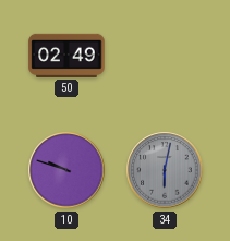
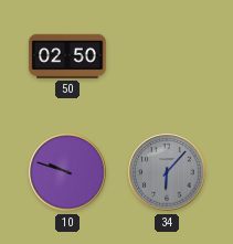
50: 02:49 -> 02:50 (67, 56)
34: 6:02 -> 6:07 (167, 172)
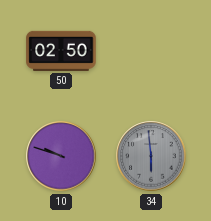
34: 6:07 -> 5:59 (151, 156)
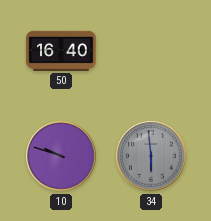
50: 02:50 -> 16:40 (61, 51)
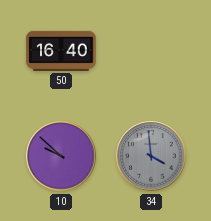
10: 9:48 -> 9:52 (61, 156)
34: 5:59 -> 3:59 (151, 156)
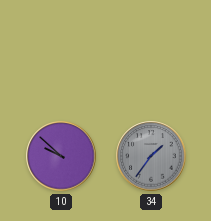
50: 16:40 -> none (61, 51)
34: 3:59 -> 1:36 (151, 156)
